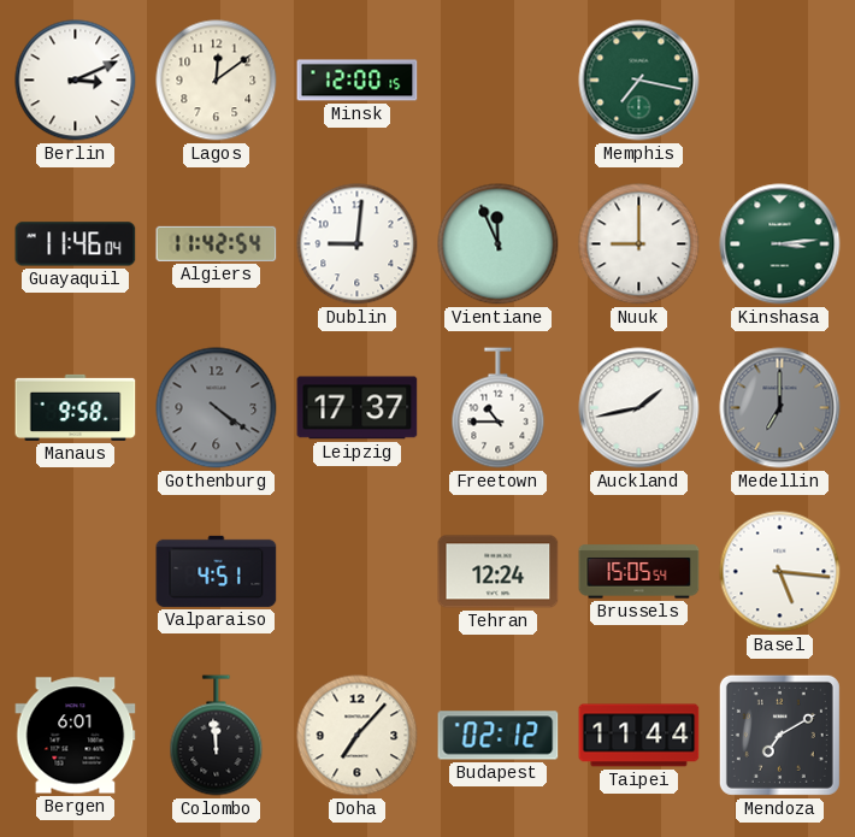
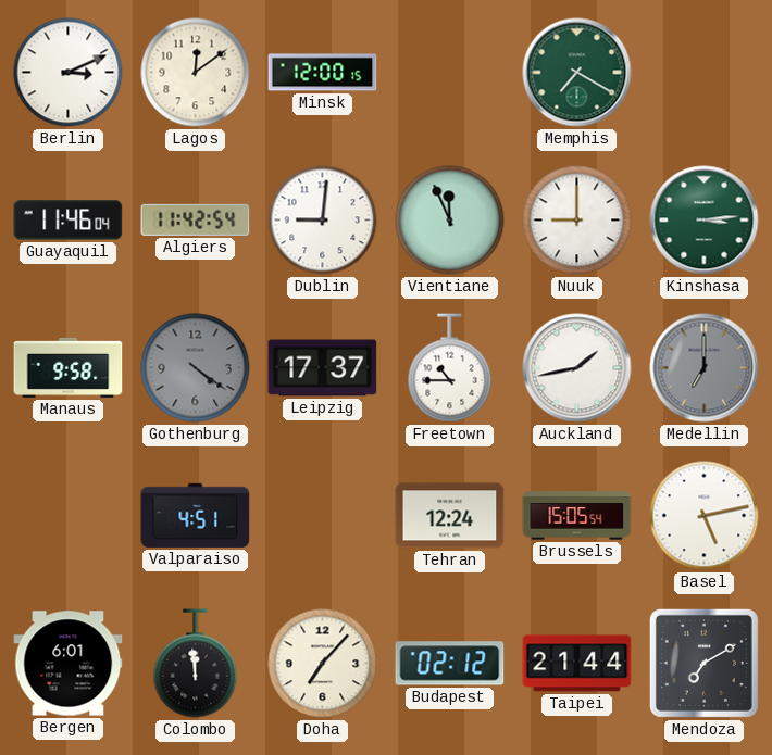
Memphis: 7:17 -> 7:20 (577, 73)
Basel: 5:16 -> 5:13 (705, 516)
Taipei: 11:44 -> 21:44 (577, 664)
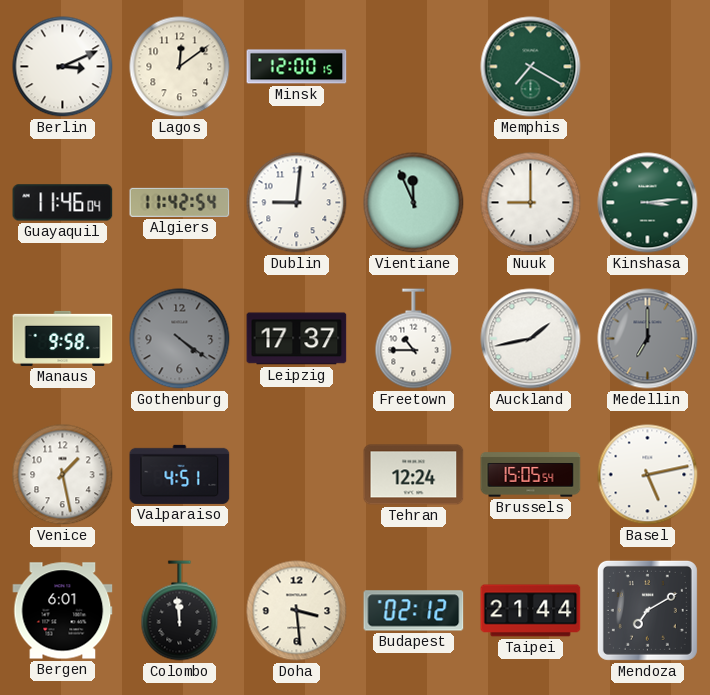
Venice: none -> 1:28 (63, 475)
Doha: 7:07 -> 3:29 (297, 611)
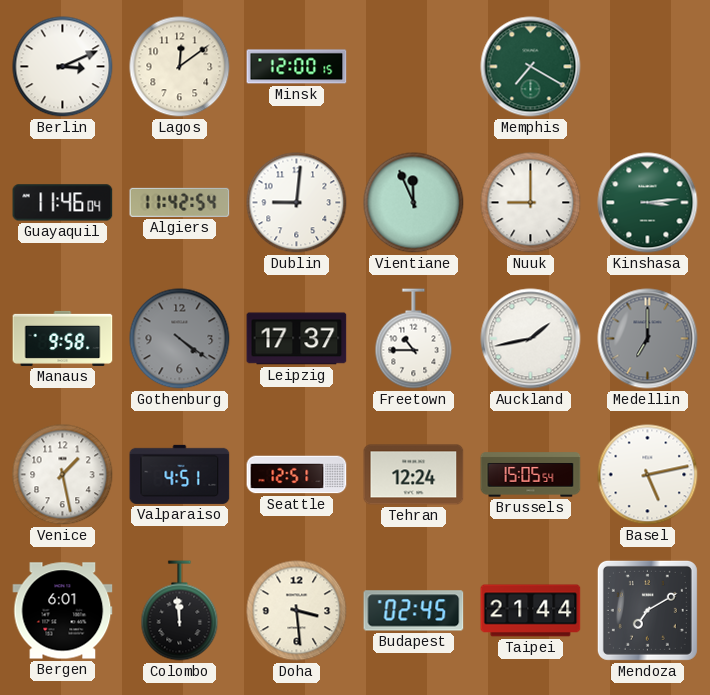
Seattle: none -> 12:51 (297, 475)
Budapest: 02:12 -> 02:45 (414, 611)
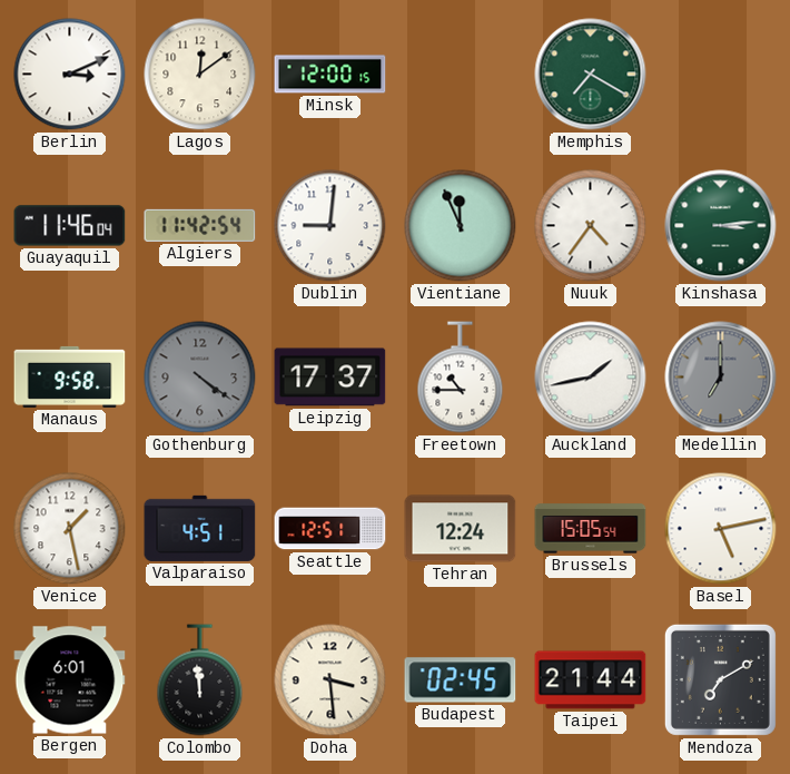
Nuuk: 9:00 -> 4:36 (591, 226)
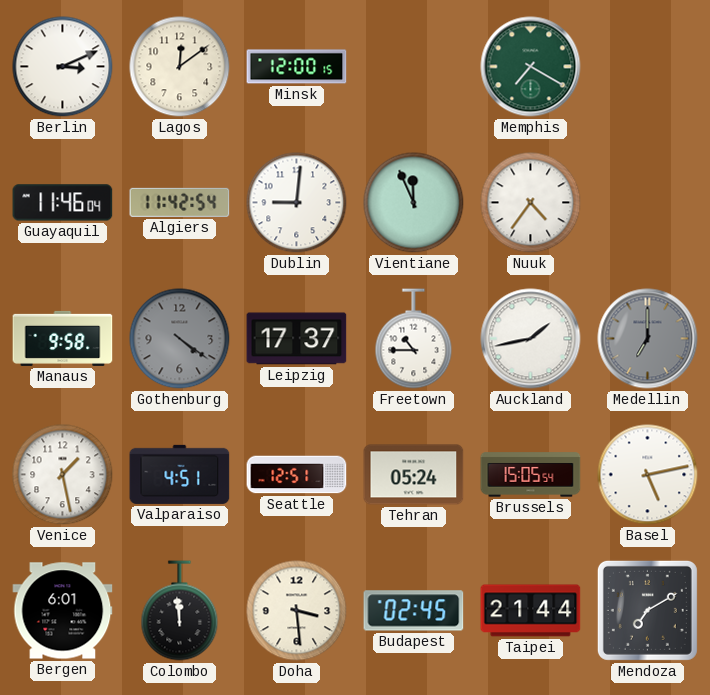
Kinshasa: 3:14 -> none (721, 226)
Tehran: 12:24 -> 05:24 (414, 475)
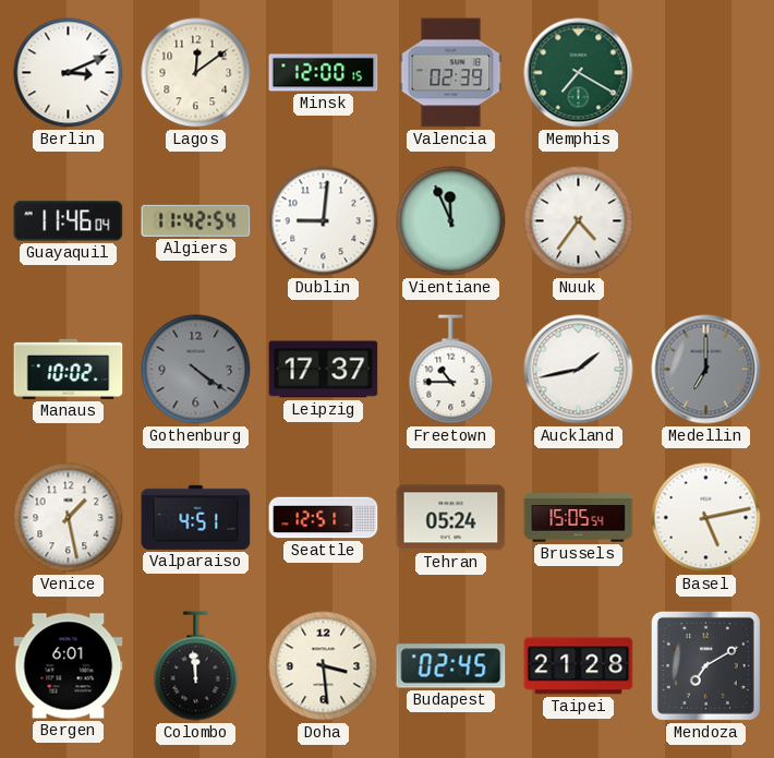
Valencia: none -> 02:39 (451, 73)
Manaus: 9:58 -> 10:02 (69, 369)
Taipei: 21:44 -> 21:28 (579, 666)
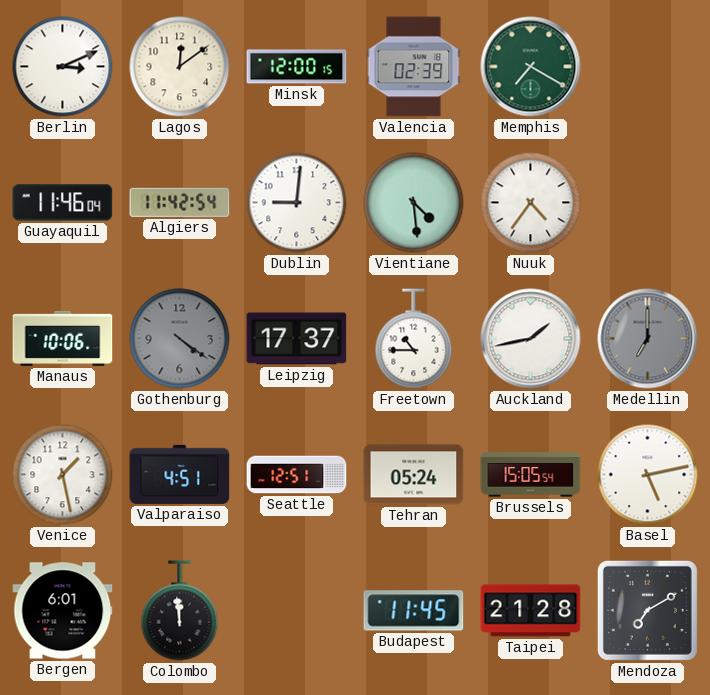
Vientiane: 11:56 -> 4:29 (414, 203)
Manaus: 10:02 -> 10:06 (63, 338)
Doha: 3:29 -> none (324, 666)
Budapest: 02:45 -> 11:45 (414, 611)
